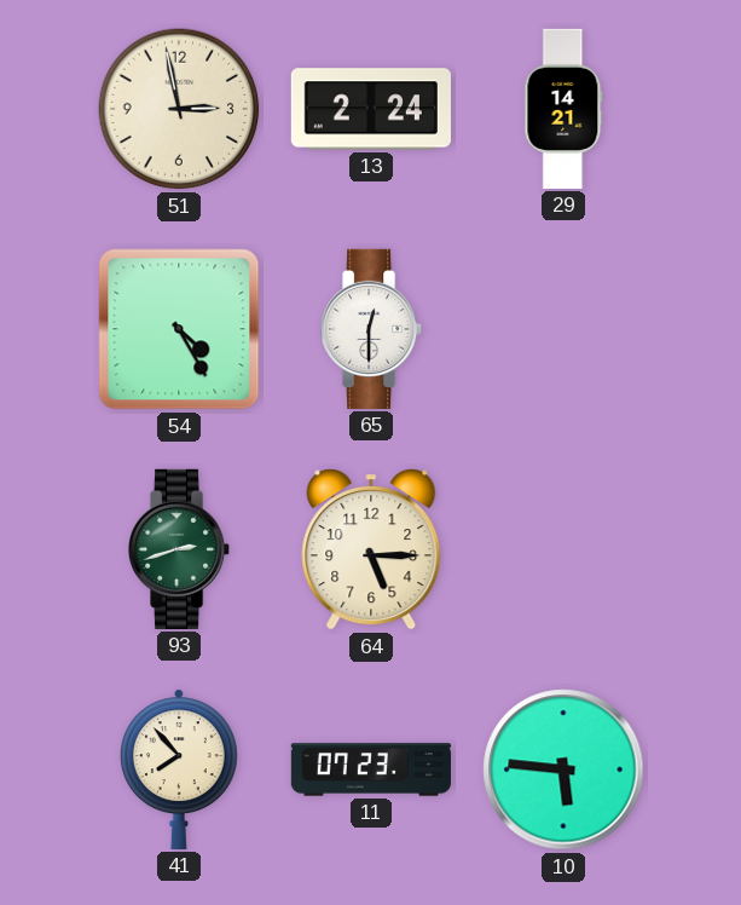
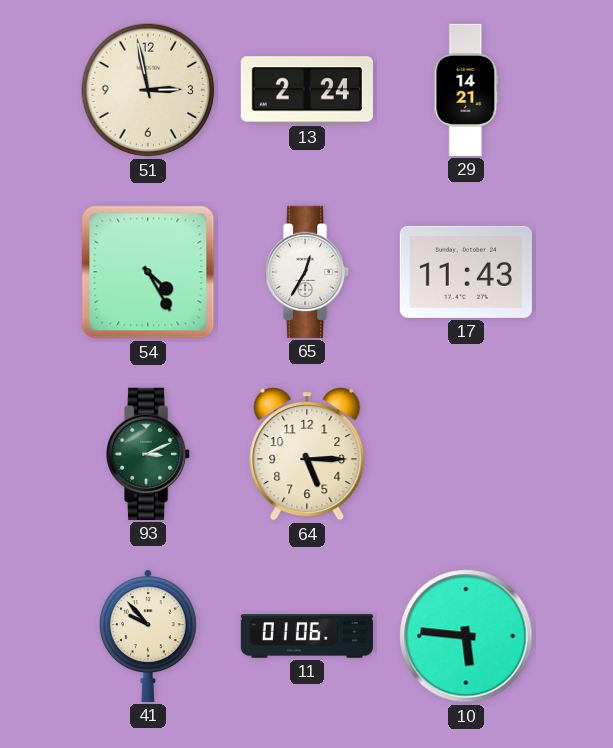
65: 12:30 -> 12:35 (308, 272)
17: none -> 11:43 (466, 272)
93: 2:42 -> 3:11 (149, 454)
41: 7:53 -> 9:53 (148, 636)
11: 07:23 -> 01:06 (307, 636)
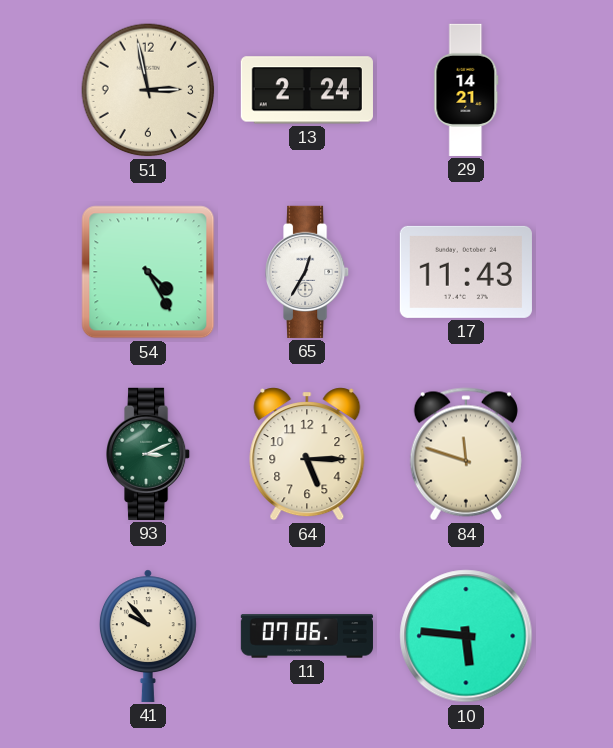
84: none -> 11:48 (466, 454)
11: 01:06 -> 07:06 (307, 636)
